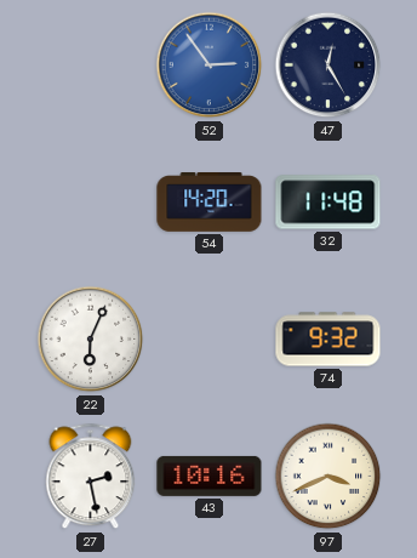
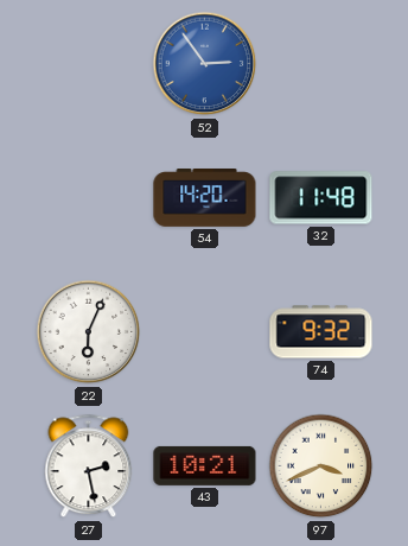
47: 12:25 -> none (329, 66)
43: 10:16 -> 10:21 (205, 465)
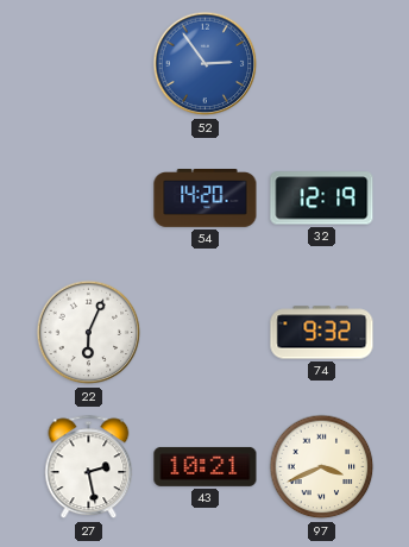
32: 11:48 -> 12:19 (322, 199)
